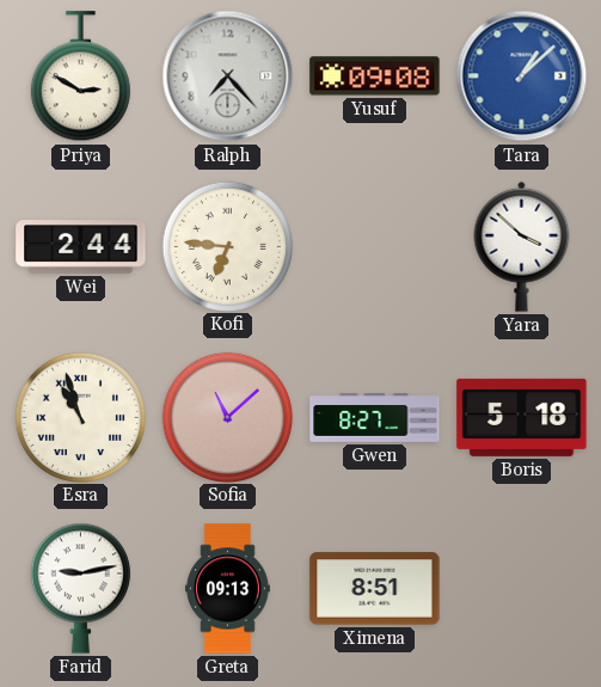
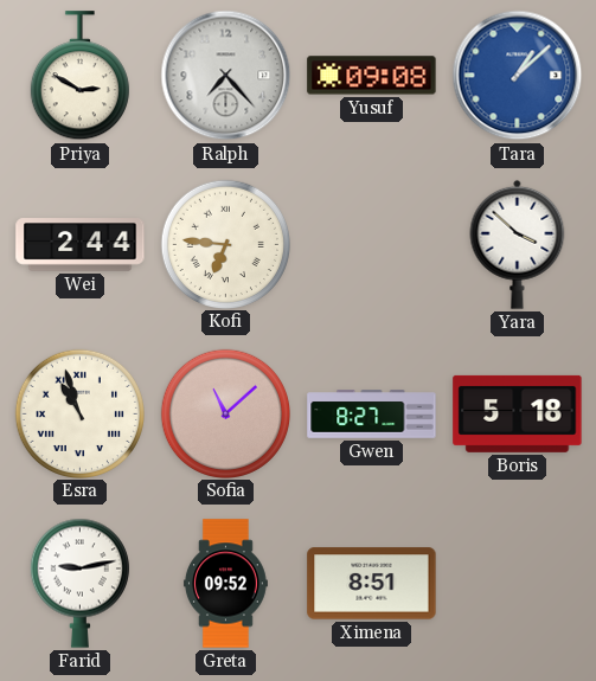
Greta: 09:13 -> 09:52 (225, 584)
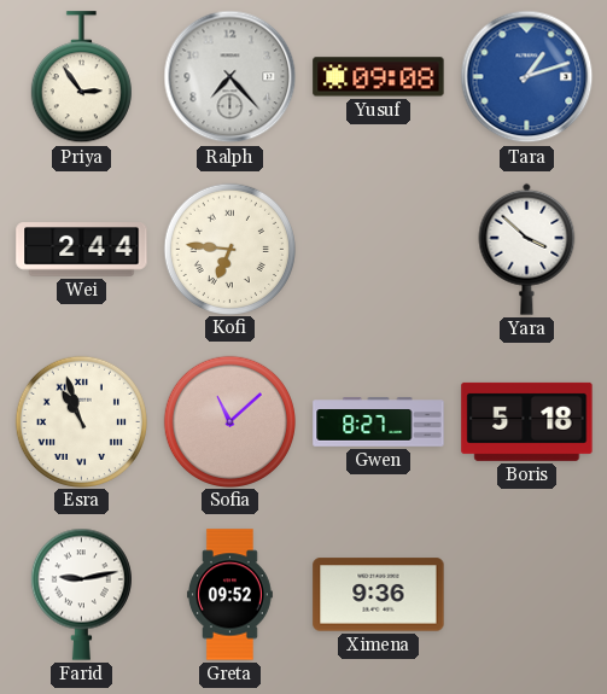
Priya: 2:50 -> 2:54 (81, 77)
Tara: 1:08 -> 1:12 (527, 77)
Ximena: 8:51 -> 9:36 (379, 595)
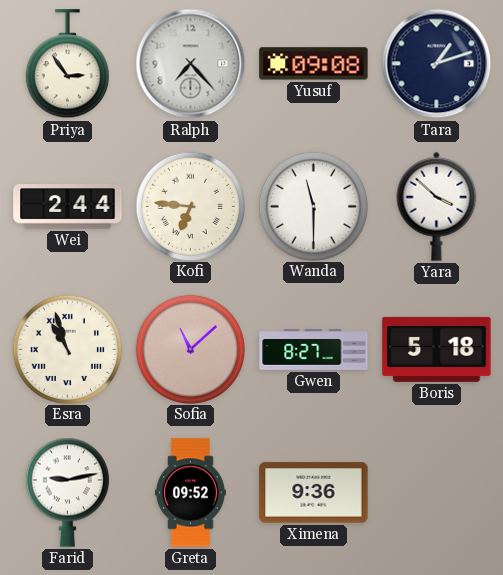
Tara dial: blue -> navy (437, 64)
Wanda: none -> 11:30 (313, 206)
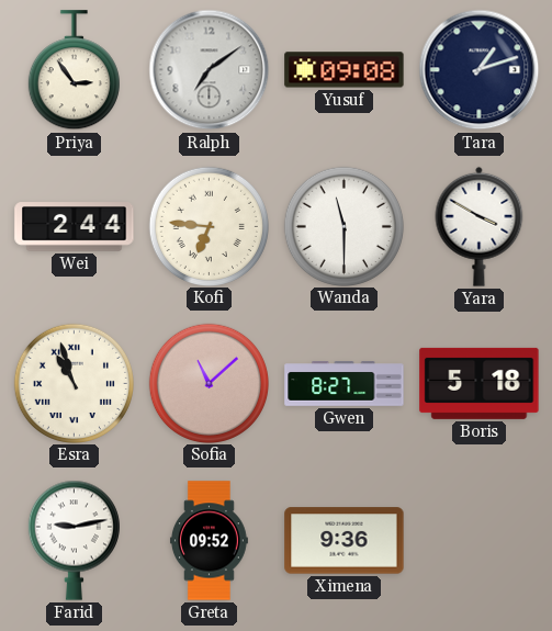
Ralph: 7:23 -> 7:09 (210, 70)
Yara: 3:52 -> 3:50 (480, 226)
